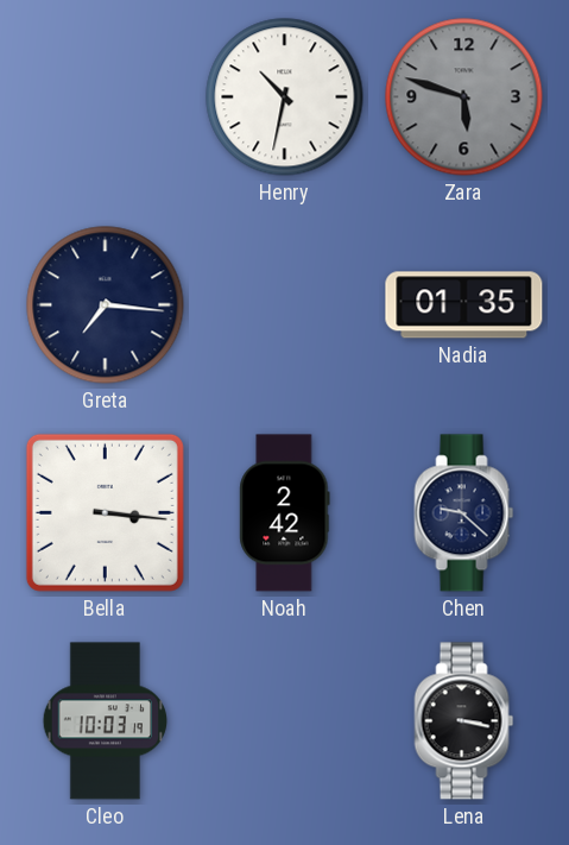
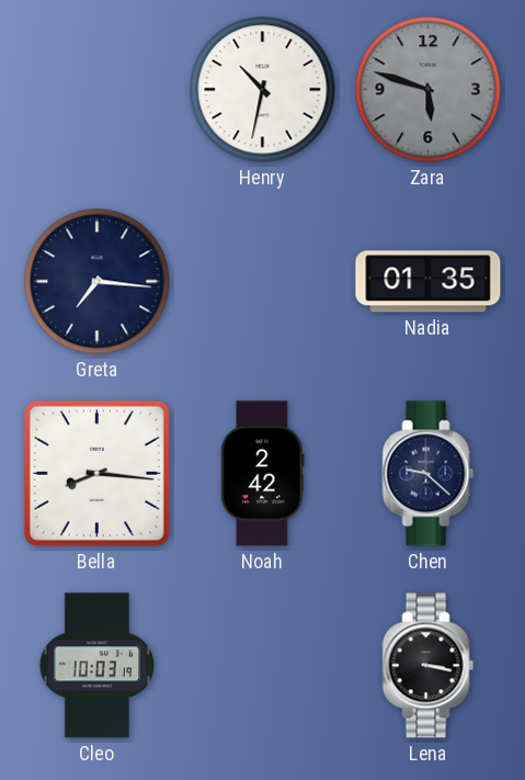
Bella: 3:16 -> 8:16 (96, 473)
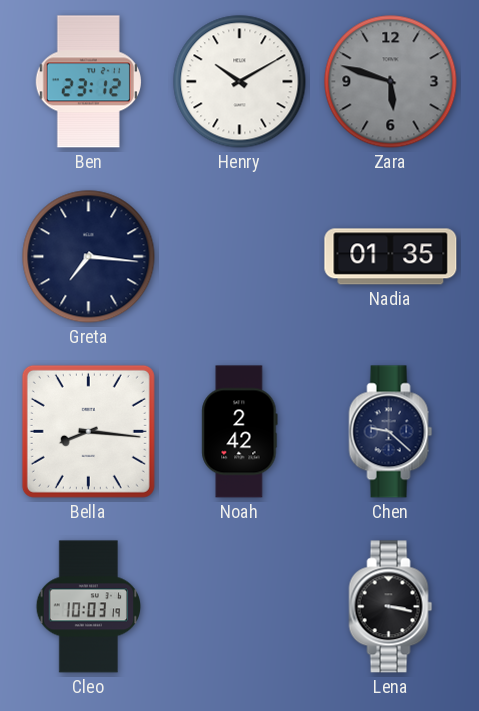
Ben: none -> 23:12 (88, 82)
Henry: 10:32 -> 10:10 (240, 82)
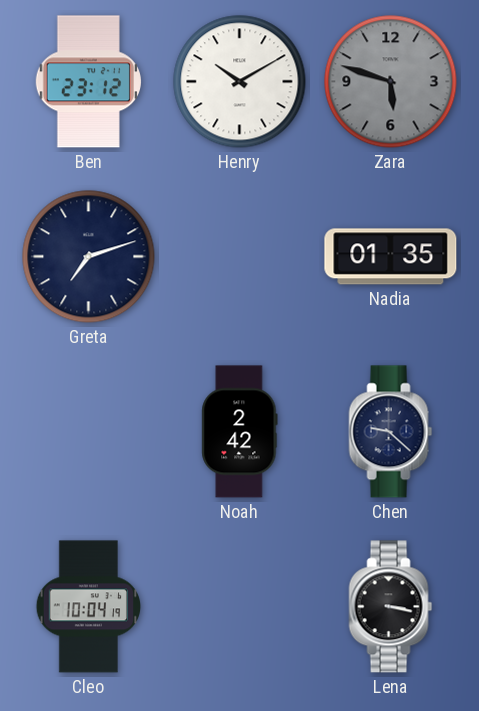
Greta: 7:16 -> 7:12 (89, 257)
Bella: 8:16 -> none (88, 431)
Cleo: 10:03 -> 10:04 (89, 607)
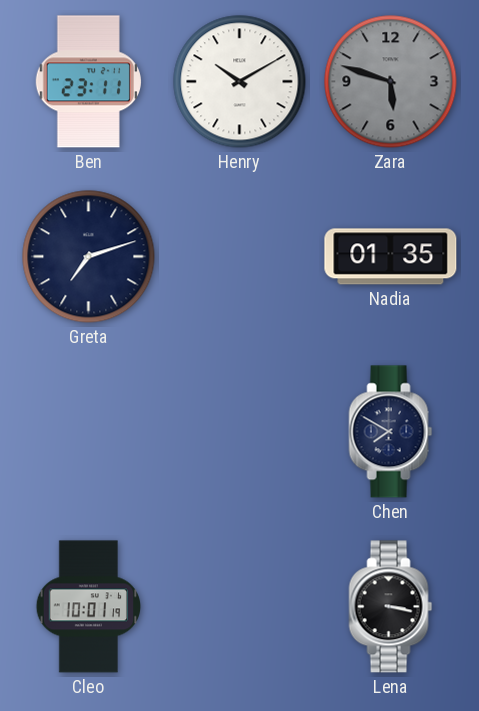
Ben: 23:12 -> 23:11 (88, 82)
Noah: 2:42 -> none (240, 432)
Chen: 9:22 -> 7:50 (391, 432)
Cleo: 10:04 -> 10:01 (89, 607)
